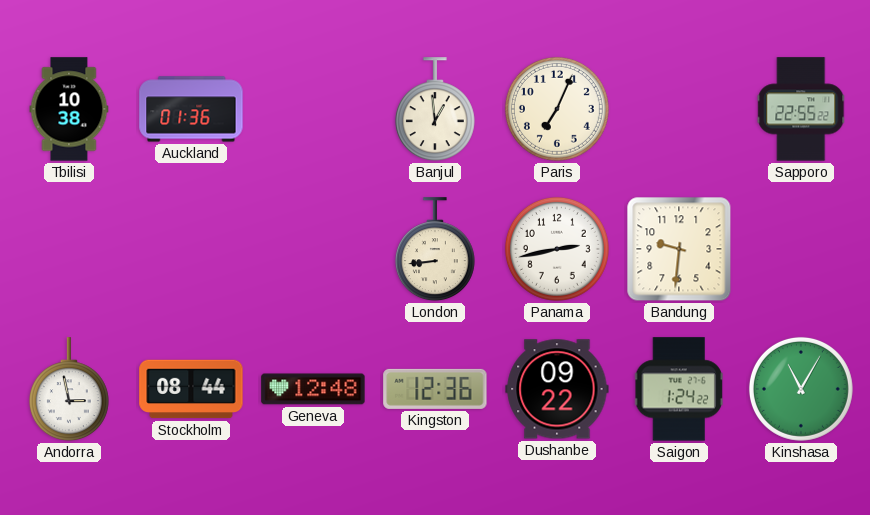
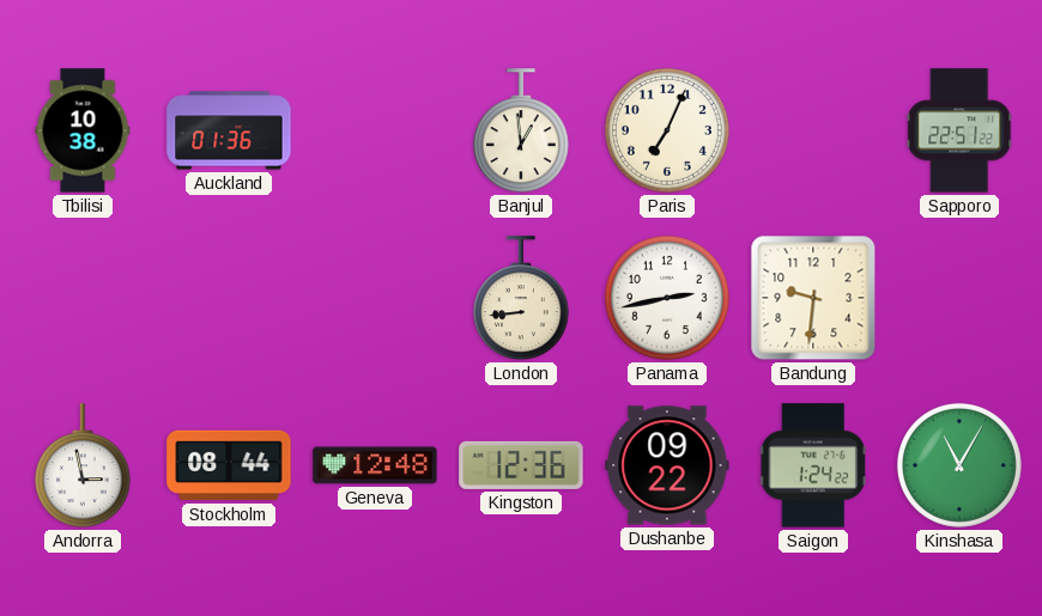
Sapporo: 22:55 -> 22:51 (959, 130)
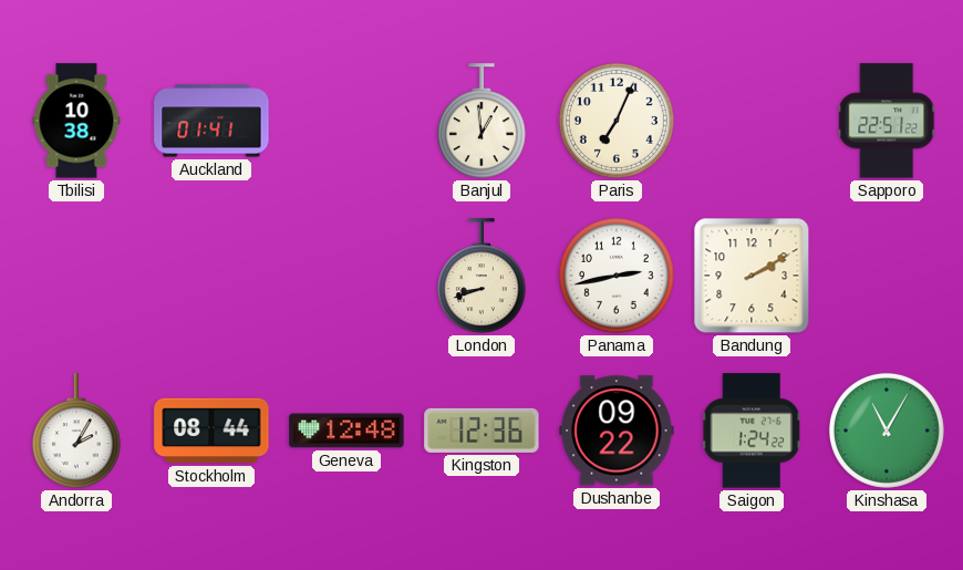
Auckland: 01:36 -> 01:41 (211, 121)
London: 8:44 -> 8:42 (482, 277)
Bandung: 9:31 -> 2:10 (752, 276)
Andorra: 2:58 -> 2:05 (76, 432)
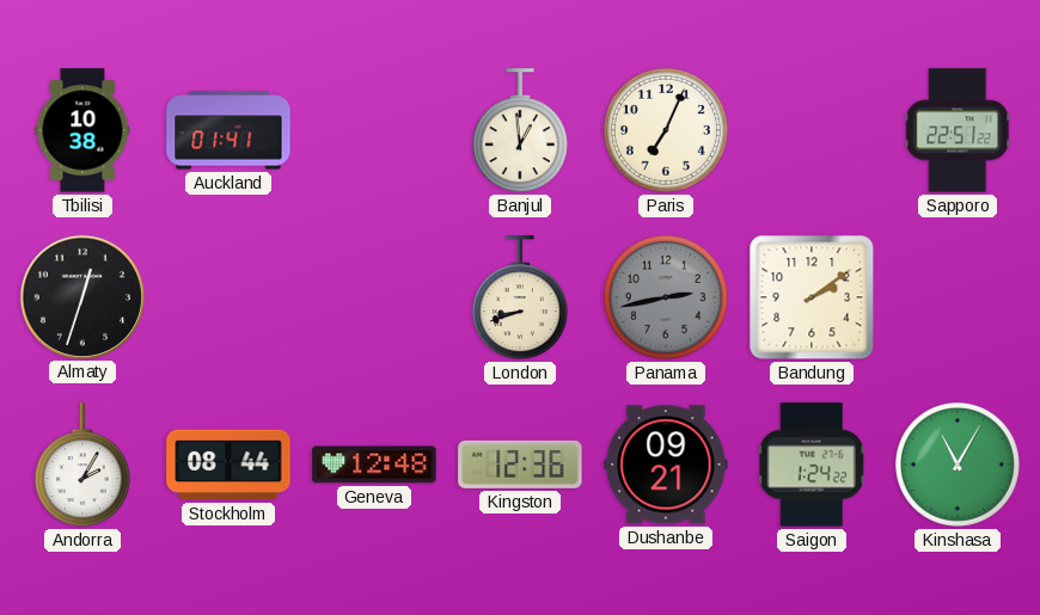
Almaty: none -> 12:33 (81, 296)
Panama dial: white -> grey (666, 297)
Bandung: 2:10 -> 2:09 (812, 297)
Dushanbe: 09:22 -> 09:21 (666, 465)
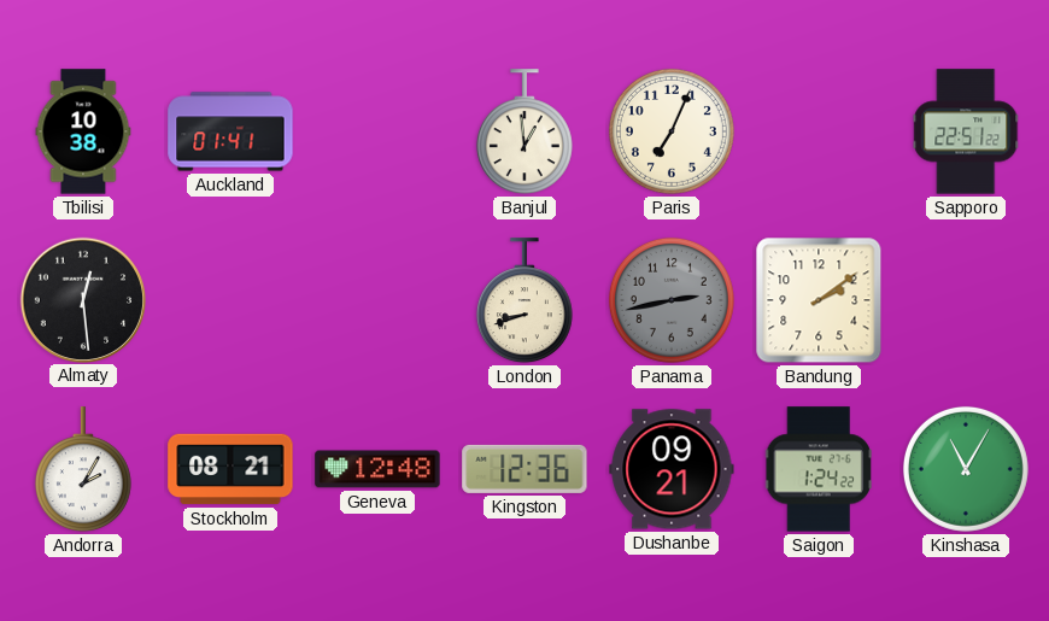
Almaty: 12:33 -> 12:29 (82, 299)
Stockholm: 08:44 -> 08:21 (230, 469)
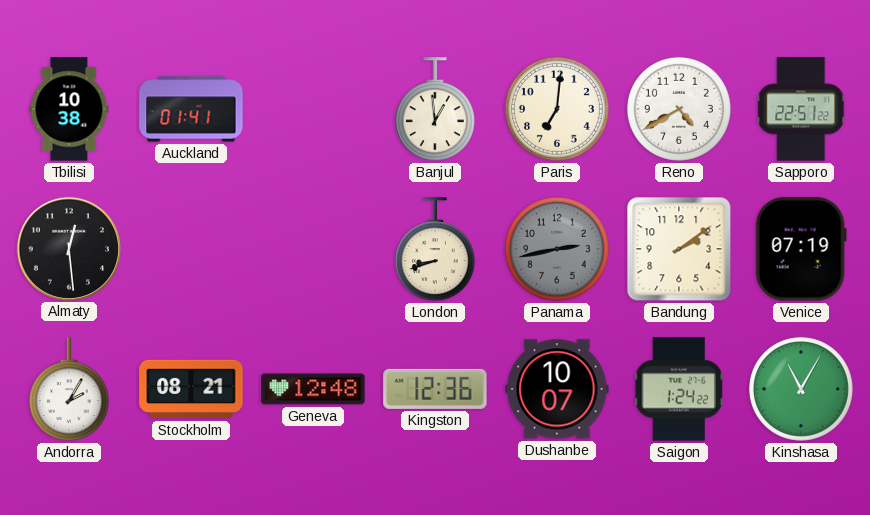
Paris: 7:04 -> 7:01 (557, 109)
Reno: none -> 4:40 (679, 109)
Venice: none -> 07:19 (801, 249)
Dushanbe: 09:21 -> 10:07 (557, 389)
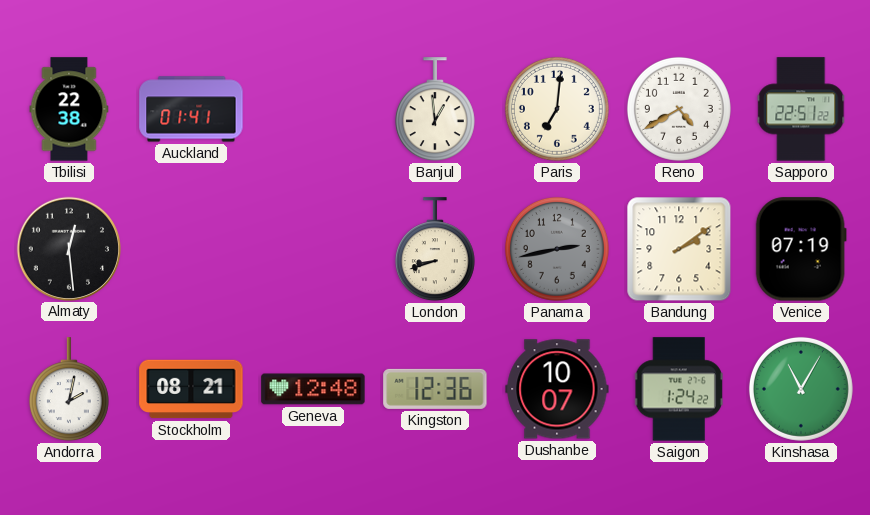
Tbilisi: 10:38 -> 22:38 (69, 109)
Andorra: 2:05 -> 2:02 (69, 390)
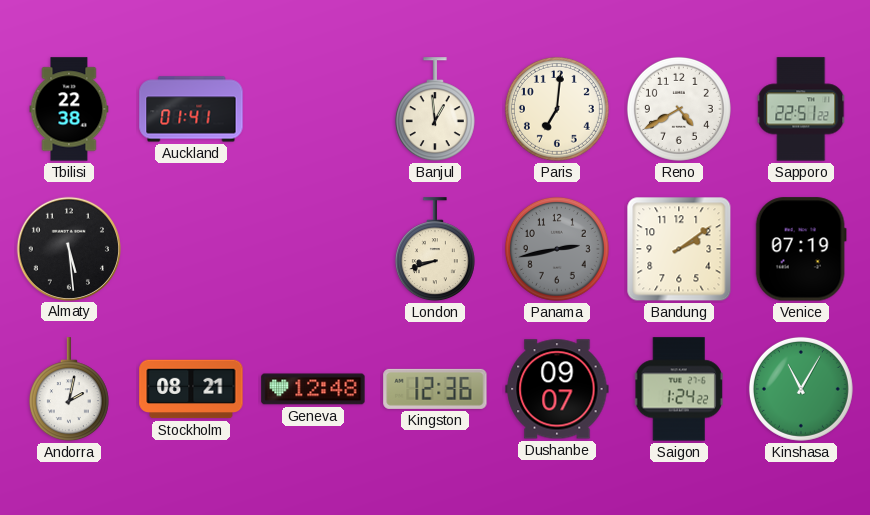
Almaty: 12:29 -> 5:29 (68, 248)
Dushanbe: 10:07 -> 09:07 (557, 389)
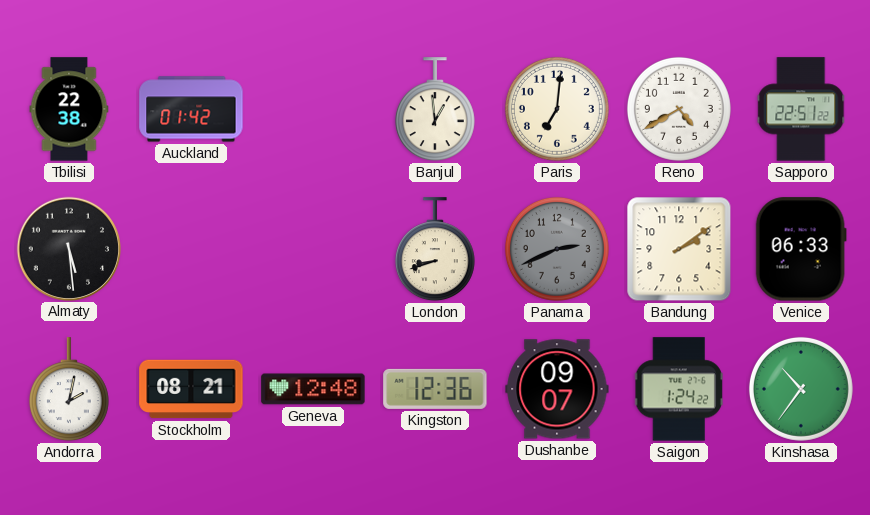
Auckland: 01:41 -> 01:42 (191, 109)
Panama: 2:43 -> 2:41 (557, 249)
Venice: 07:19 -> 06:33 (801, 249)
Kinshasa: 11:05 -> 10:36 (801, 389)
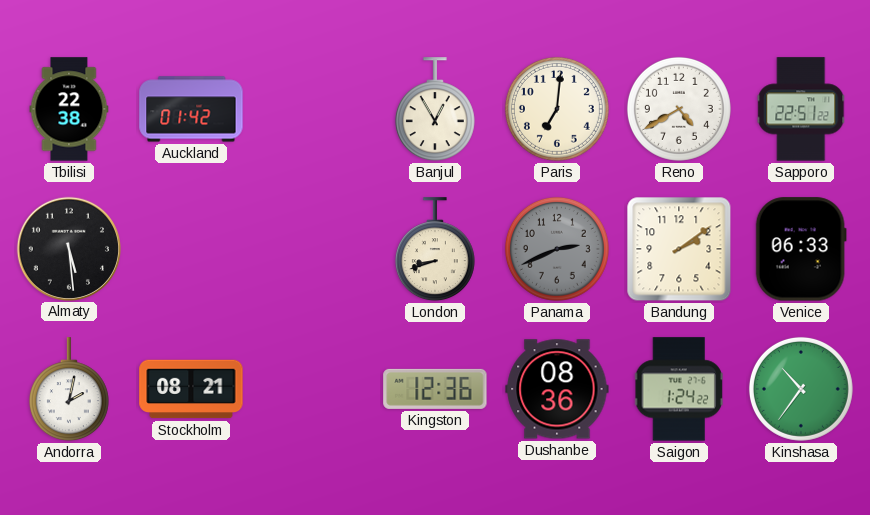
Banjul: 12:59 -> 12:55 (435, 110)
Geneva: 12:48 -> none (313, 389)
Dushanbe: 09:07 -> 08:36 (557, 389)
